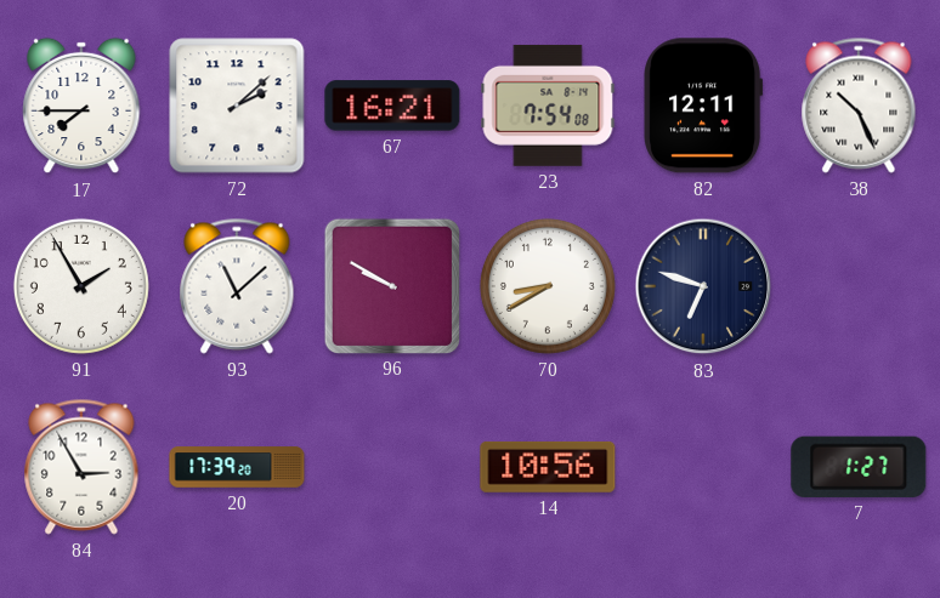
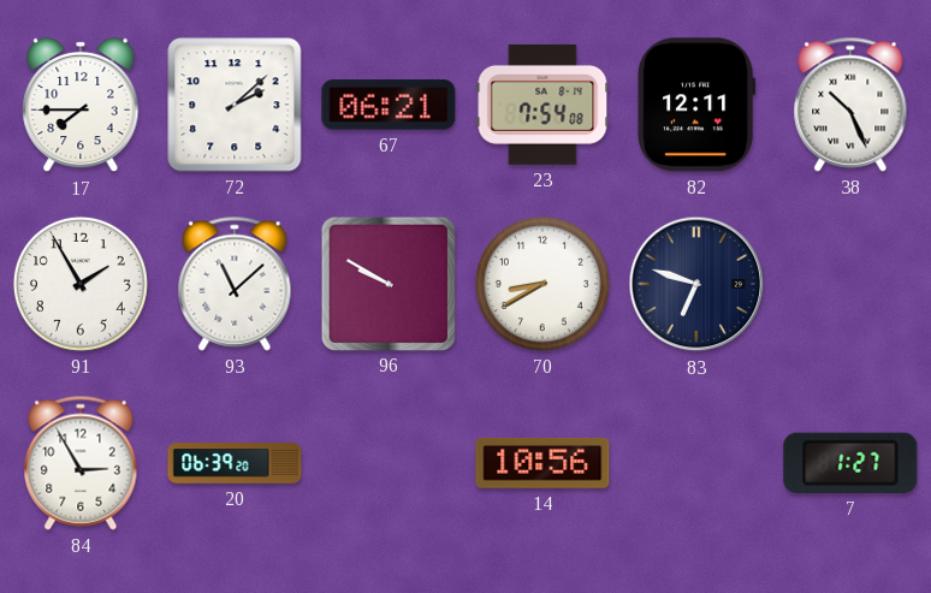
67: 16:21 -> 06:21 (389, 105)
20: 17:39 -> 06:39 (235, 463)
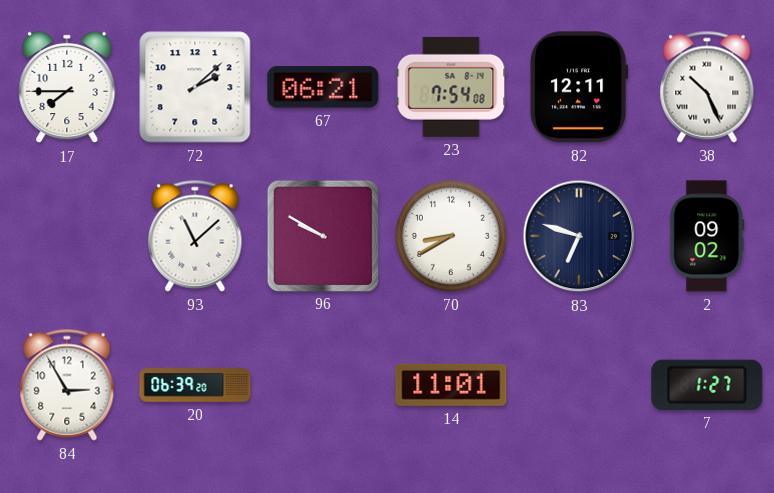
91: 1:55 -> none (81, 284)
2: none -> 09:02 (707, 236)
14: 10:56 -> 11:01 (451, 385)
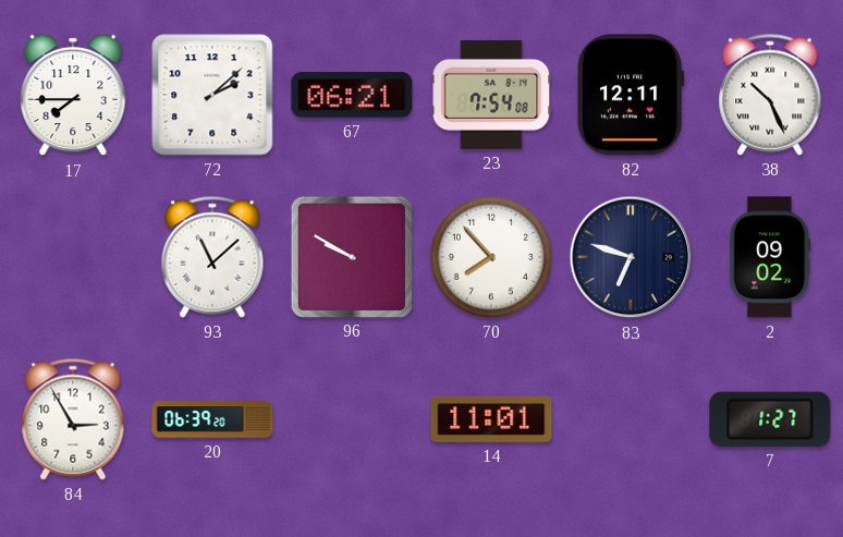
70: 8:40 -> 7:53 (491, 257)
